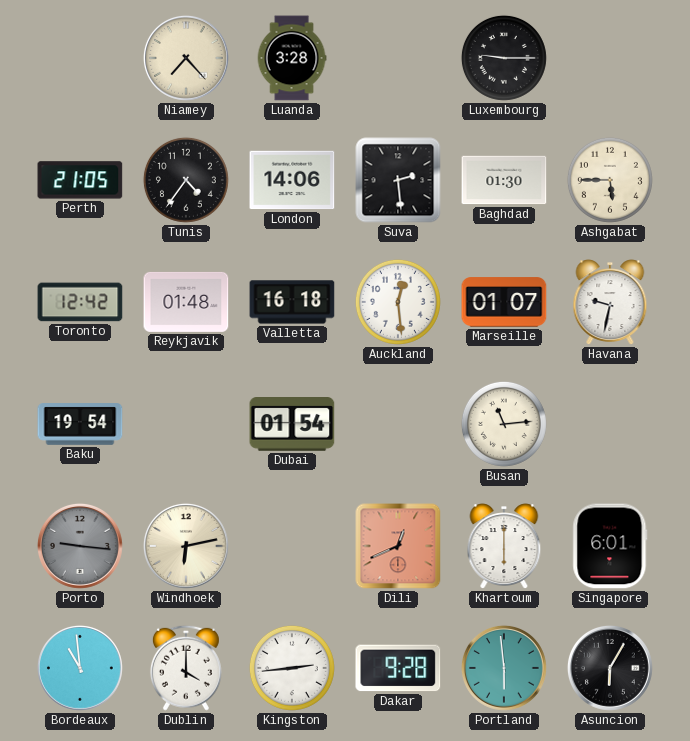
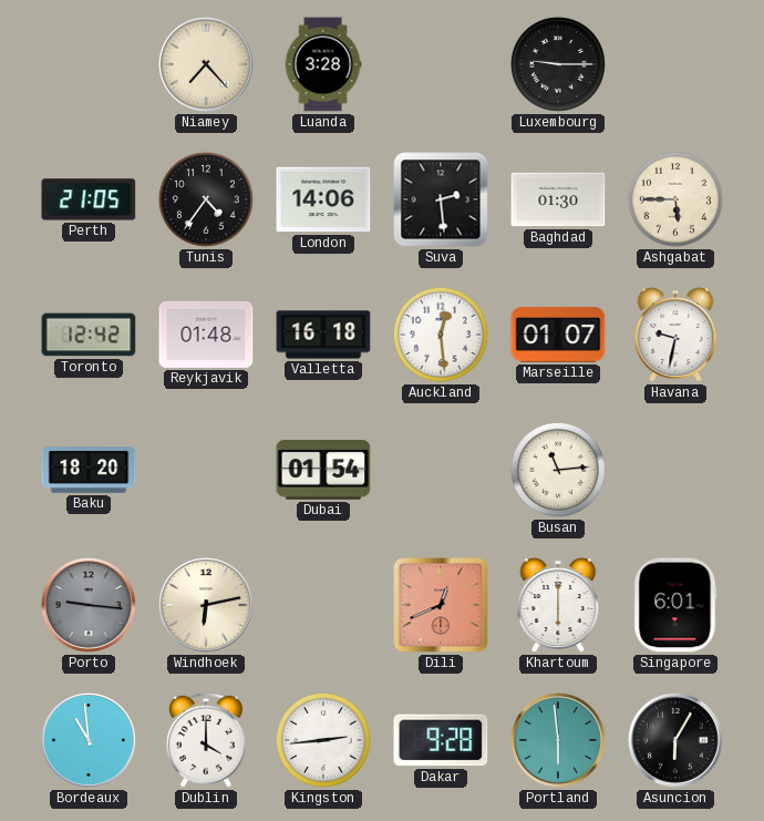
Baku: 19:54 -> 18:20 (89, 470)
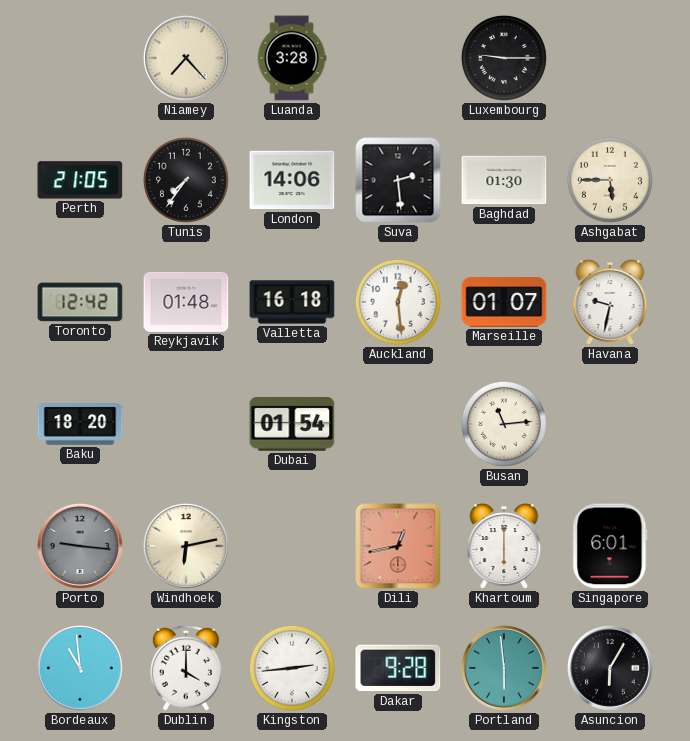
Tunis: 4:36 -> 7:36 (186, 180)
Dili: 12:41 -> 12:43 (398, 546)
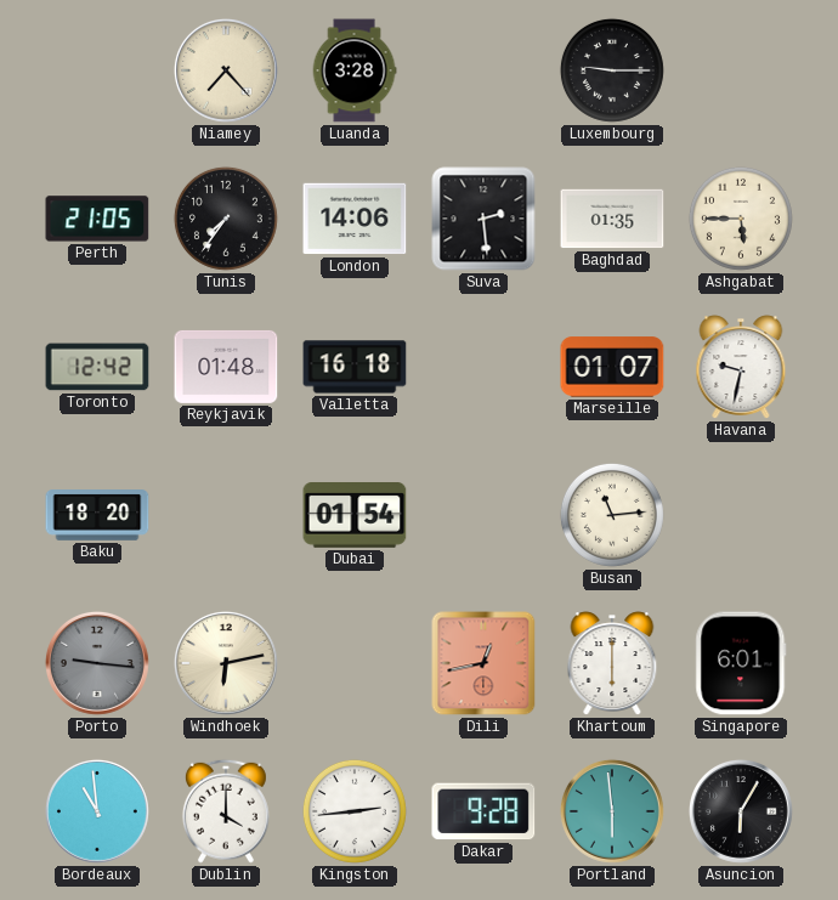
Baghdad: 01:30 -> 01:35 (612, 219)
Auckland: 12:29 -> none (398, 302)
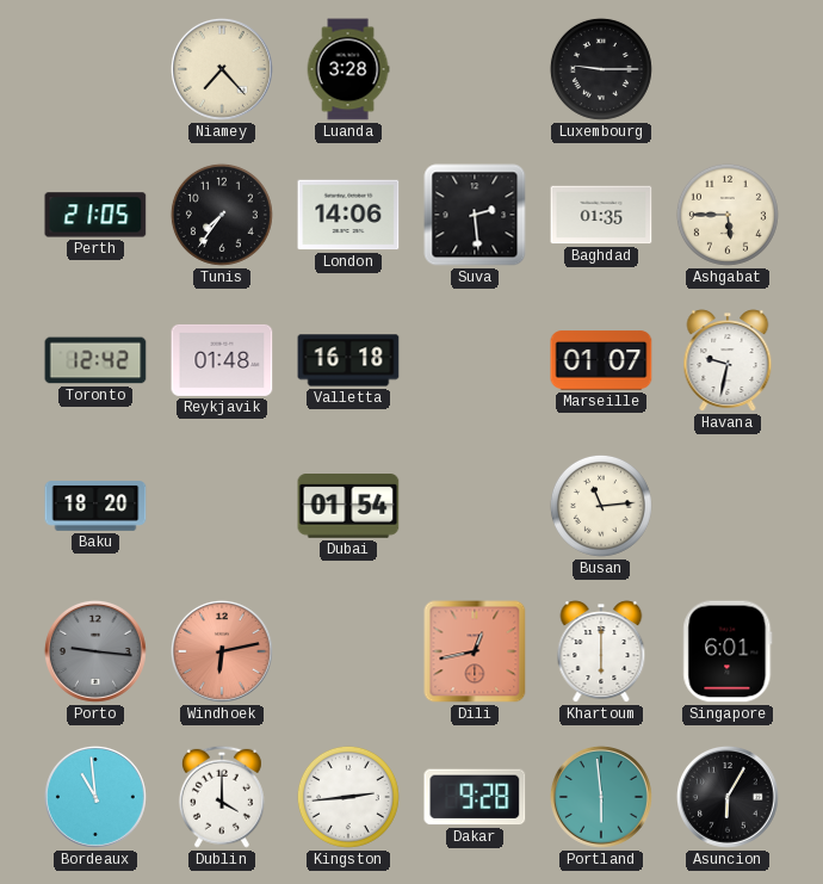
Windhoek dial: cream -> salmon (222, 651)
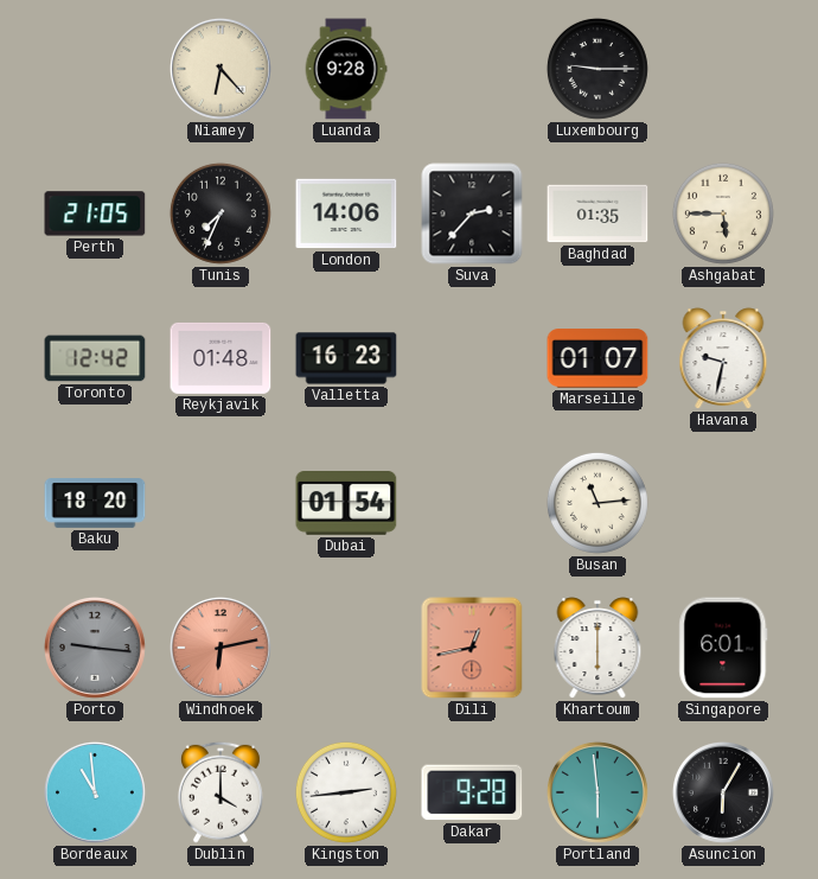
Niamey: 7:23 -> 6:23 (221, 69)
Luanda: 3:28 -> 9:28 (346, 69)
Tunis: 7:36 -> 7:34 (221, 214)
Suva: 2:29 -> 2:37 (472, 214)
Valletta: 16:18 -> 16:23 (346, 358)
